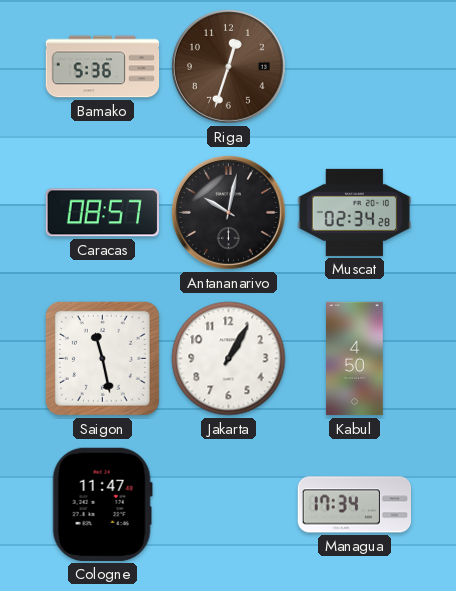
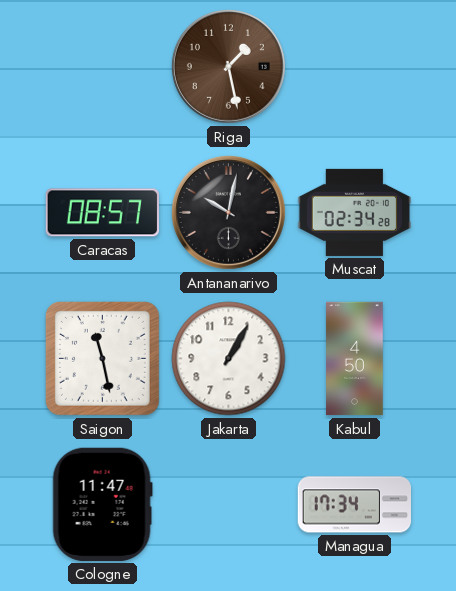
Bamako: 5:36 -> none (103, 67)
Riga: 12:33 -> 1:28 (228, 66)
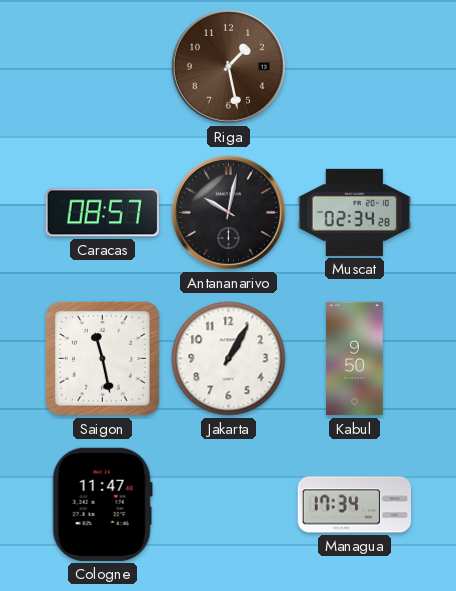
Kabul: 4:50 -> 9:50 (355, 359)
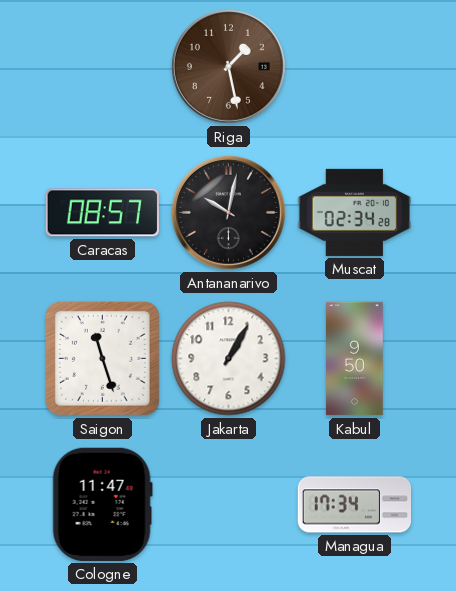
Saigon: 11:28 -> 11:27 (102, 358)
